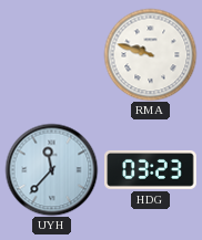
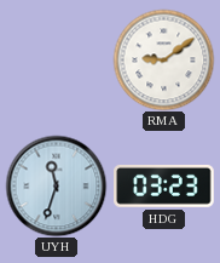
RMA: 9:48 -> 9:09 (163, 59)
UYH: 11:37 -> 11:33 (56, 185)
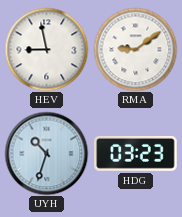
HEV: none -> 8:58 (46, 49)
UYH: 11:33 -> 10:33 (46, 153)
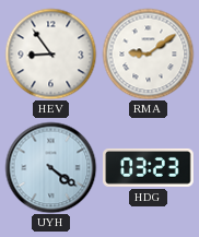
HEV: 8:58 -> 8:54 (50, 54)
UYH: 10:33 -> 4:21 (50, 167)
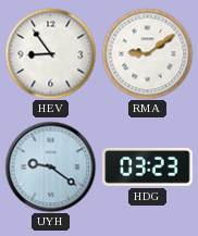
UYH: 4:21 -> 9:21 (50, 166)
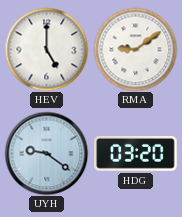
HEV: 8:54 -> 5:00 (46, 49)
HDG: 03:23 -> 03:20 (136, 153)
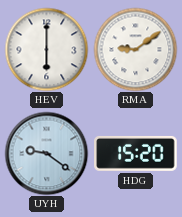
HEV: 5:00 -> 6:00 (46, 49)
HDG: 03:20 -> 15:20 (136, 153)
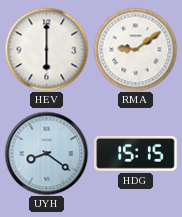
UYH: 9:21 -> 8:21 (46, 153)
HDG: 15:20 -> 15:15 (136, 153)
